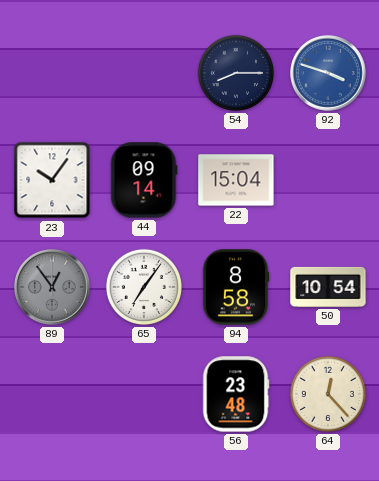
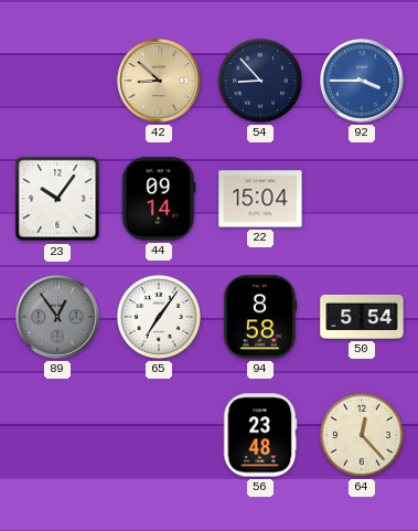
42: none -> 8:52 (159, 81)
54: 8:15 -> 8:53 (260, 81)
92: 3:48 -> 3:45 (362, 81)
50: 10:54 -> 5:54 (362, 317)
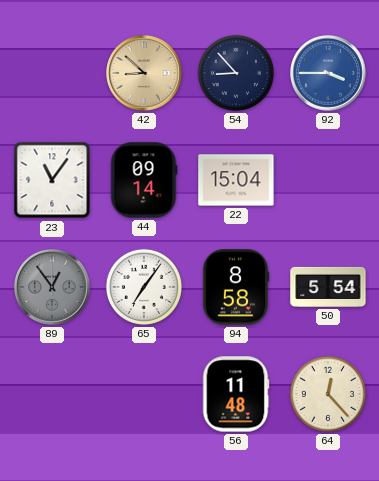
23: 10:06 -> 11:06 (52, 180)
56: 23:48 -> 11:48 (236, 394)
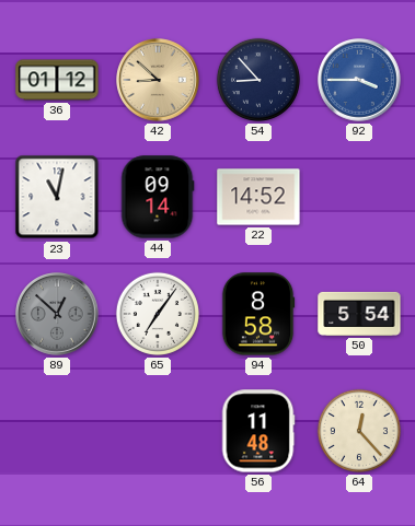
36: none -> 01:12 (57, 80)
23: 11:06 -> 11:02 (57, 197)
22: 15:04 -> 14:52 (258, 197)
89: 12:54 -> 12:52 (57, 314)
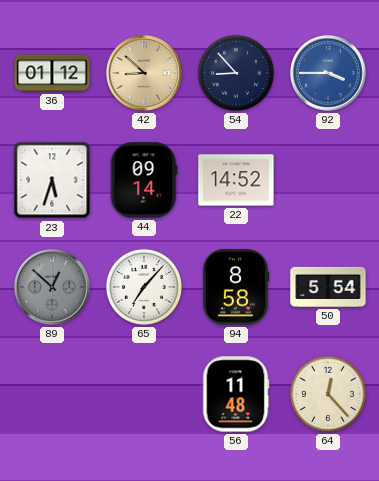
23: 11:02 -> 5:33 (52, 180)
65: 7:06 -> 7:07 (144, 287)
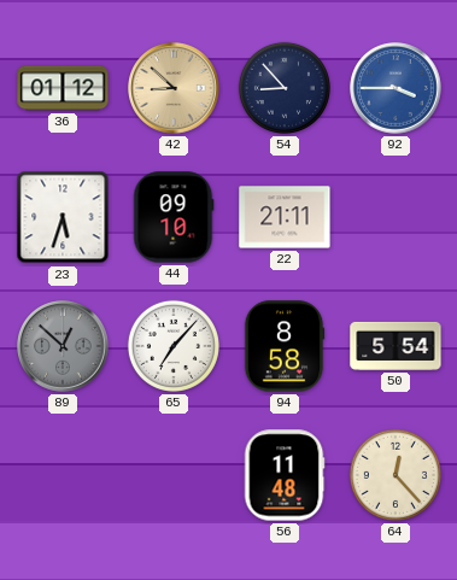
44: 09:14 -> 09:10 (174, 217)
22: 14:52 -> 21:11 (285, 217)
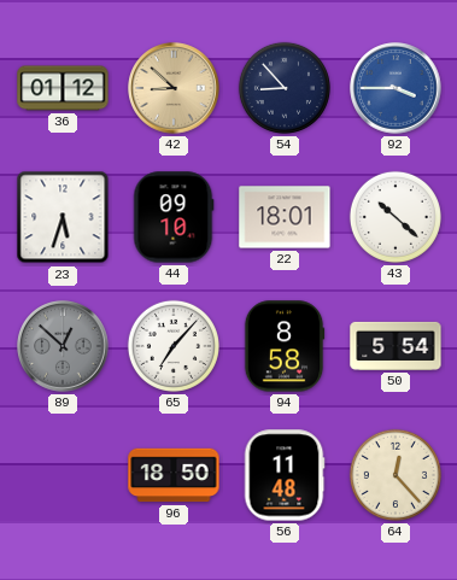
22: 21:11 -> 18:01 (285, 217)
43: none -> 10:22 (396, 217)
96: none -> 18:50 (174, 475)
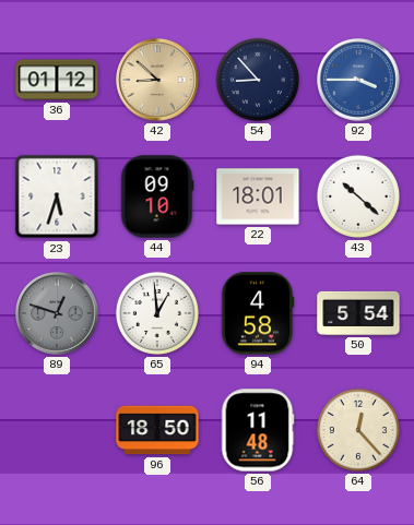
89: 12:52 -> 12:48 (57, 313)
65: 7:07 -> 12:59 (157, 313)
94: 8:58 -> 4:58 (258, 313)
